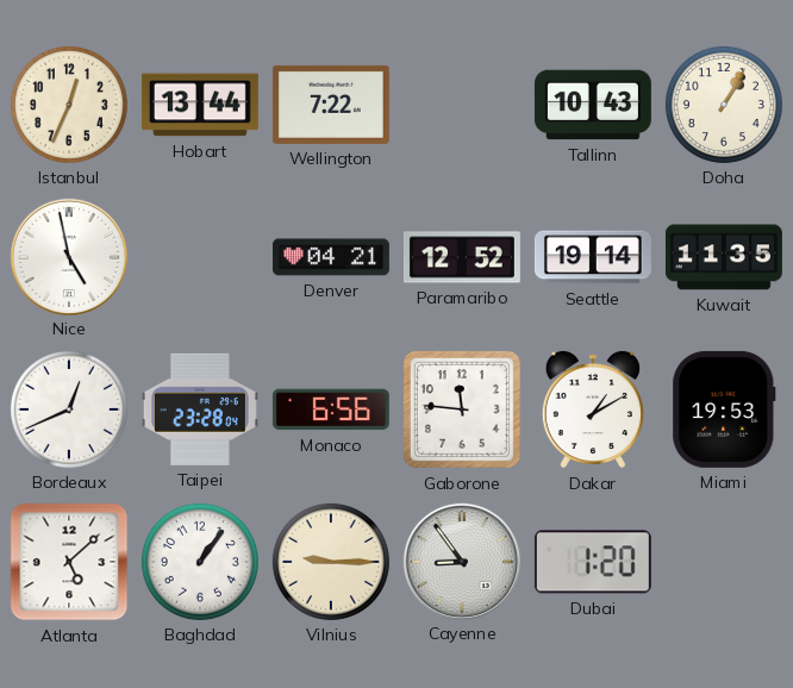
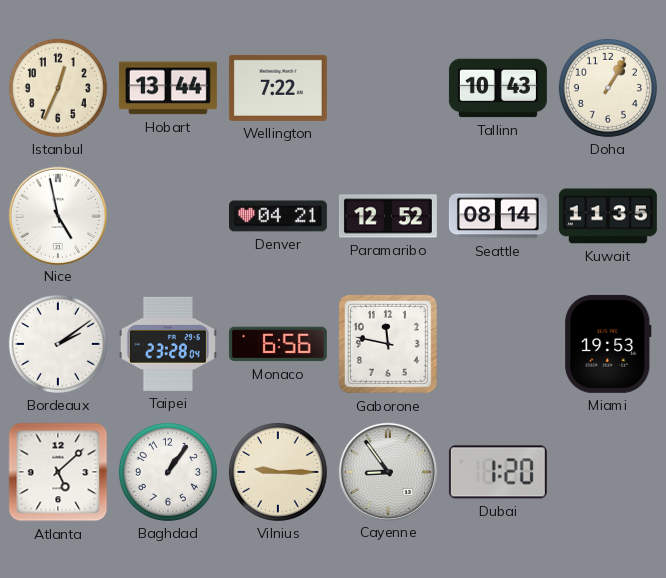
Seattle: 19:14 -> 08:14 (498, 216)
Bordeaux: 12:41 -> 2:09 (58, 344)
Gaborone: 11:46 -> 11:47 (388, 344)
Dakar: 1:10 -> none (593, 409)
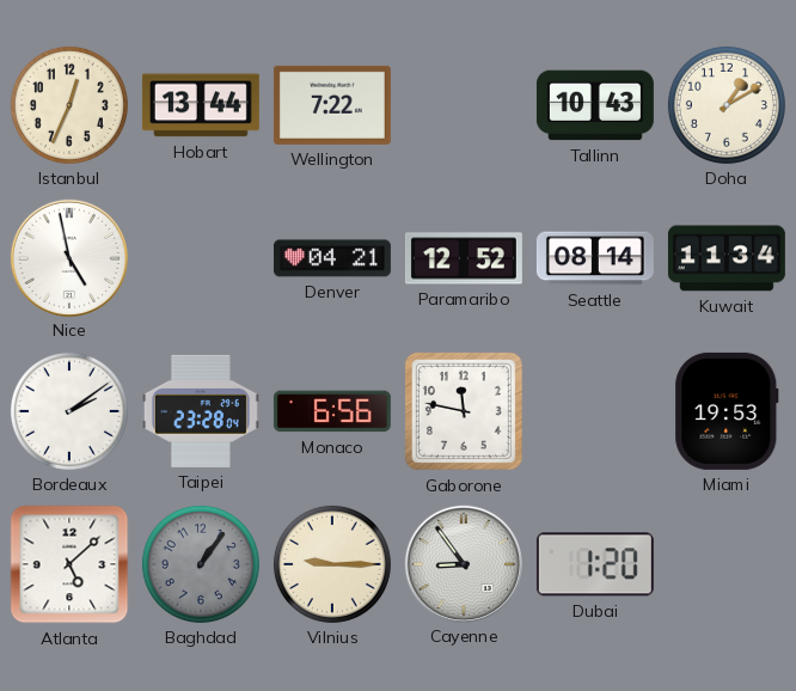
Doha: 1:05 -> 1:10 (727, 105)
Kuwait: 11:35 -> 11:34 (727, 258)
Baghdad dial: white -> grey (201, 564)
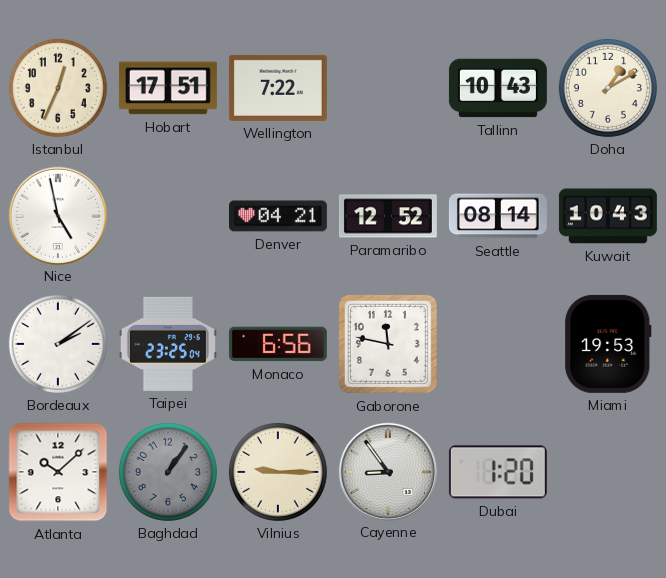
Hobart: 13:44 -> 17:51 (168, 88)
Kuwait: 11:34 -> 10:43 (608, 216)
Taipei: 23:28 -> 23:25 (168, 344)
Atlanta: 5:08 -> 10:08 (58, 472)
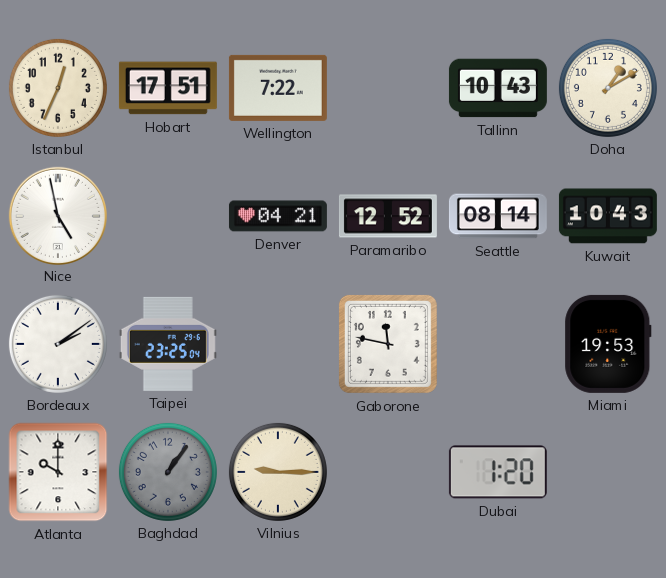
Monaco: 6:56 -> none (278, 344)
Atlanta: 10:08 -> 10:00 (58, 472)
Cayenne: 8:54 -> none (387, 471)
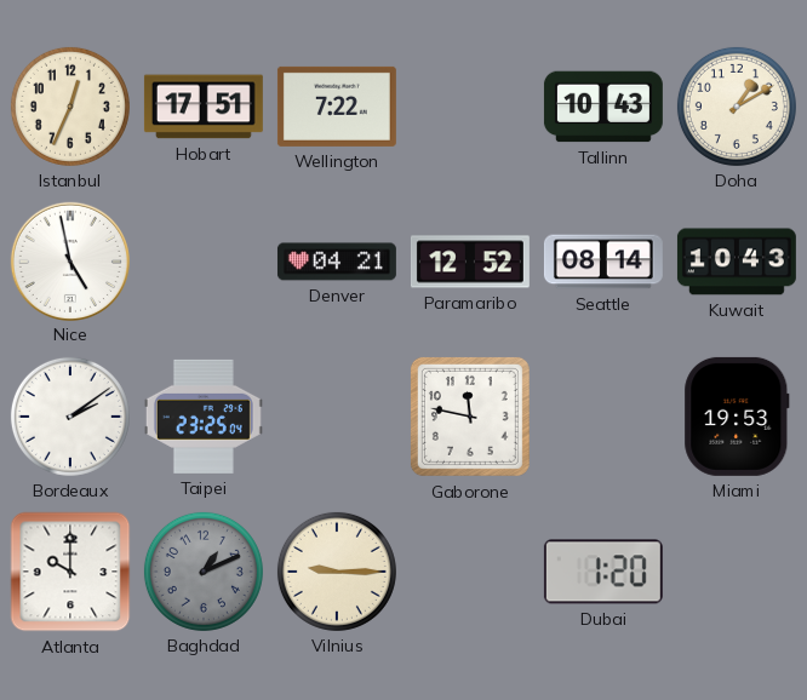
Baghdad: 1:06 -> 1:11 (204, 572)
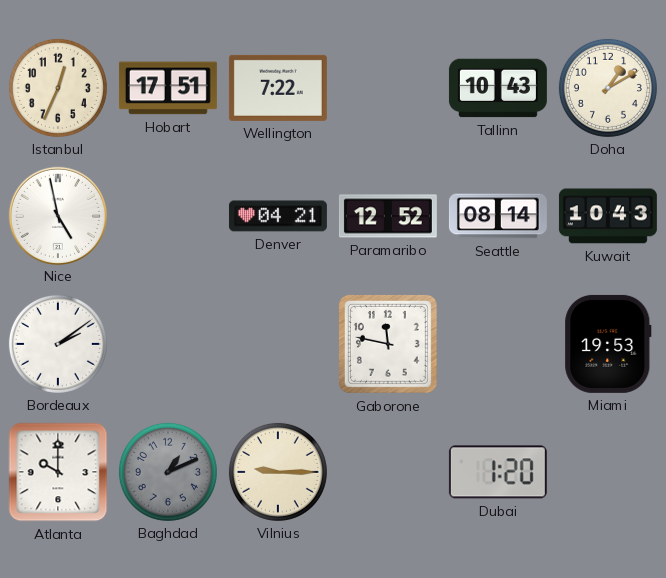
Taipei: 23:25 -> none (204, 417)
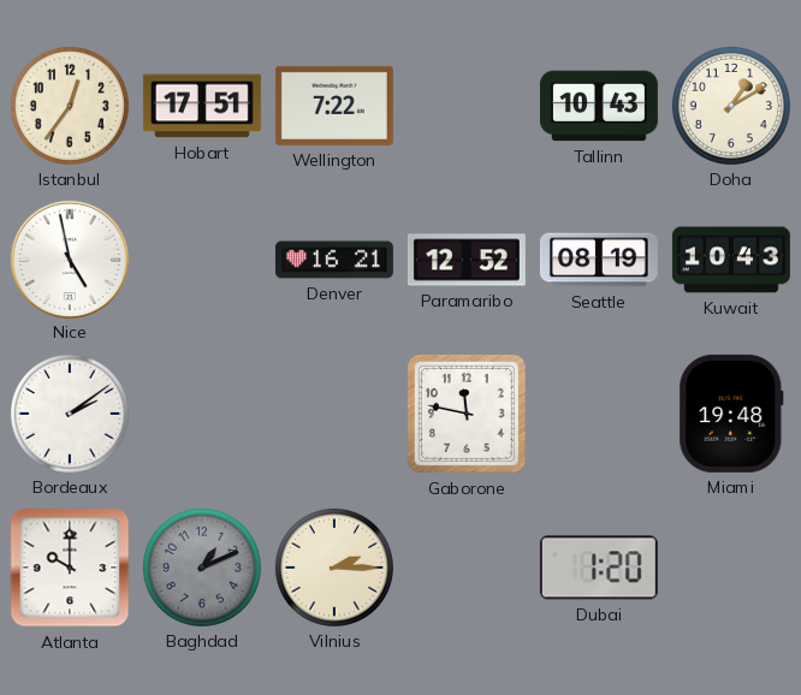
Istanbul: 12:34 -> 12:36 (70, 106)
Denver: 04:21 -> 16:21 (334, 260)
Seattle: 08:14 -> 08:19 (599, 260)
Miami: 19:53 -> 19:48 (731, 414)
Vilnius: 9:15 -> 2:15 (334, 568)
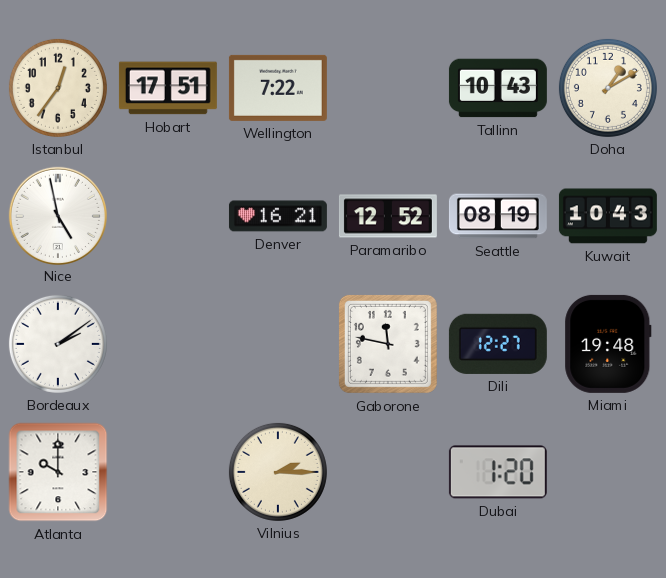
Dili: none -> 12:27 (498, 344)
Baghdad: 1:11 -> none (202, 568)
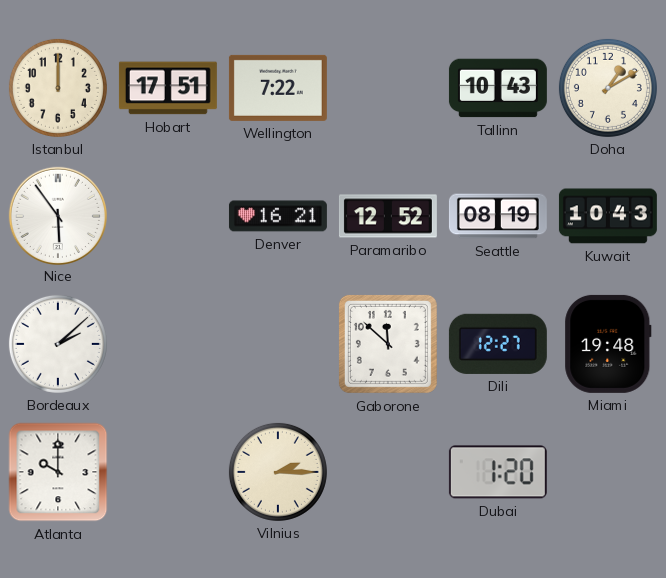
Istanbul: 12:36 -> 12:00 (58, 88)
Nice: 4:58 -> 5:54 (57, 215)
Bordeaux: 2:09 -> 2:08 (58, 344)
Gaborone: 11:47 -> 11:52 (388, 344)
